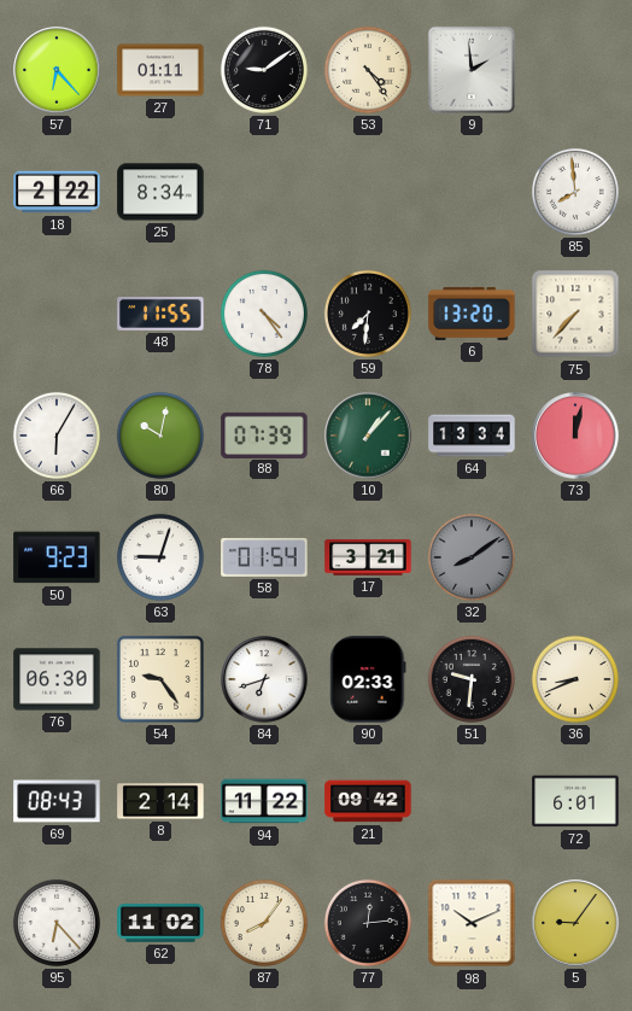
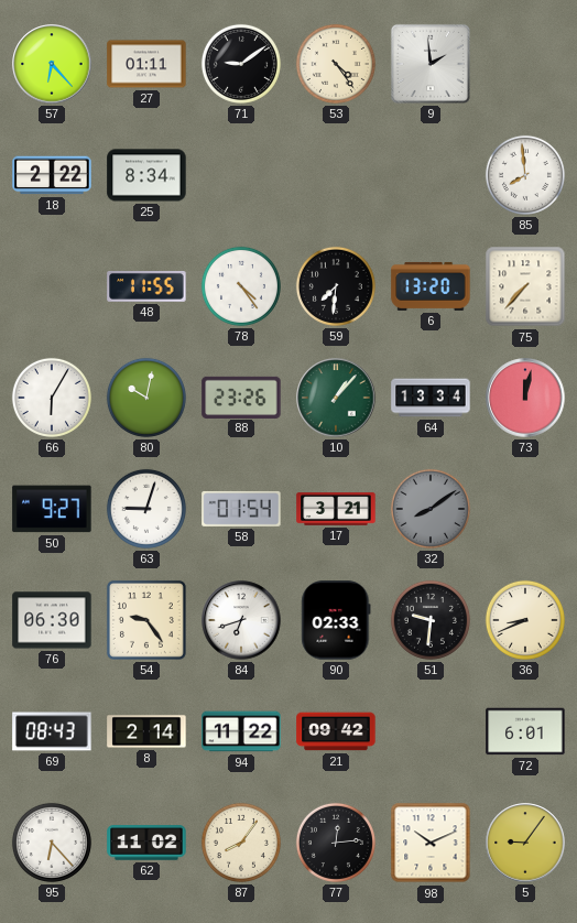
88: 07:39 -> 23:26 (241, 397)
50: 9:23 -> 9:27 (52, 509)
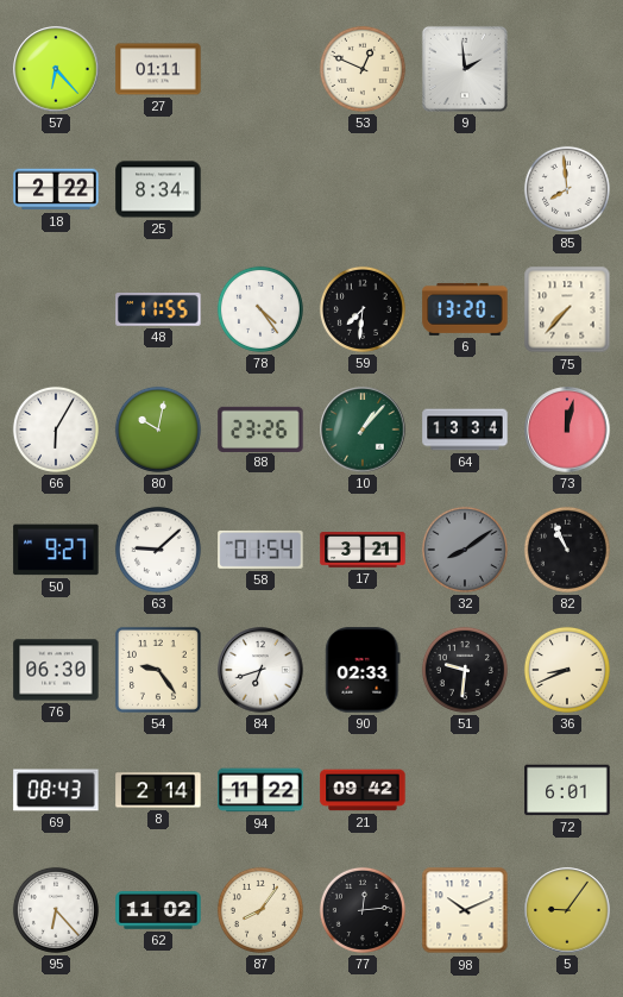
71: 9:09 -> none (241, 64)
53: 4:24 -> 12:49 (363, 69)
63: 9:03 -> 9:08 (158, 550)
82: none -> 10:56 (567, 550)
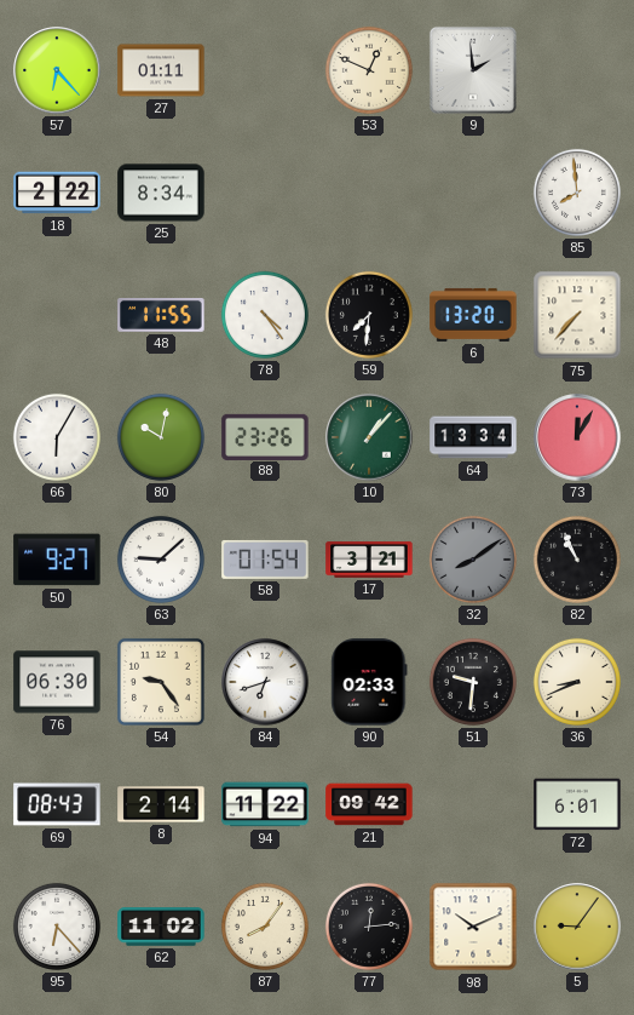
73: 12:02 -> 12:05 (577, 437)
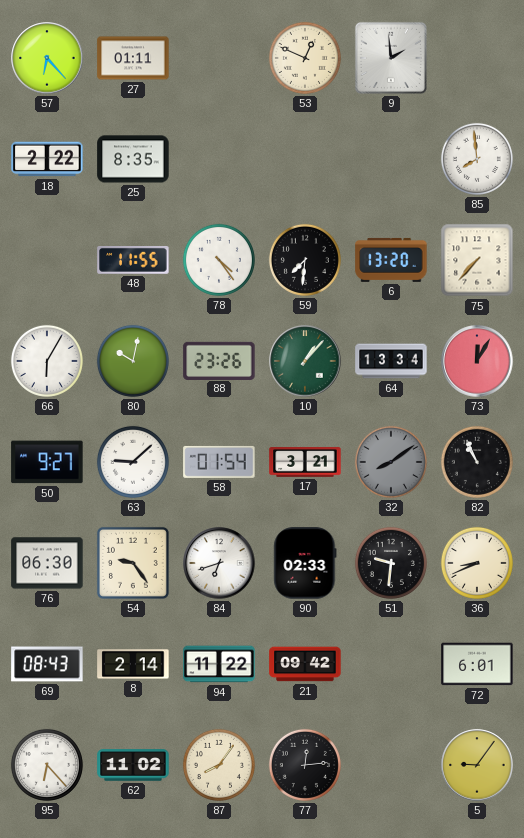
25: 8:34 -> 8:35 (133, 159)
98: 10:11 -> none (473, 927)
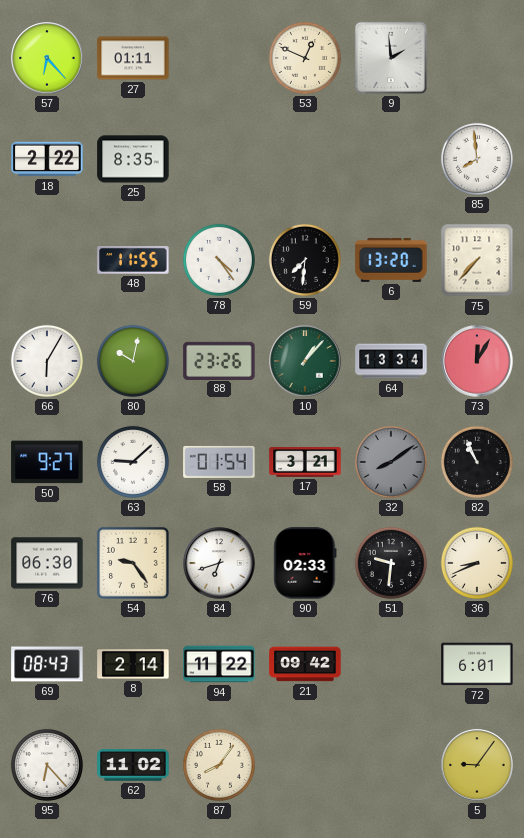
77: 12:14 -> none (305, 765)
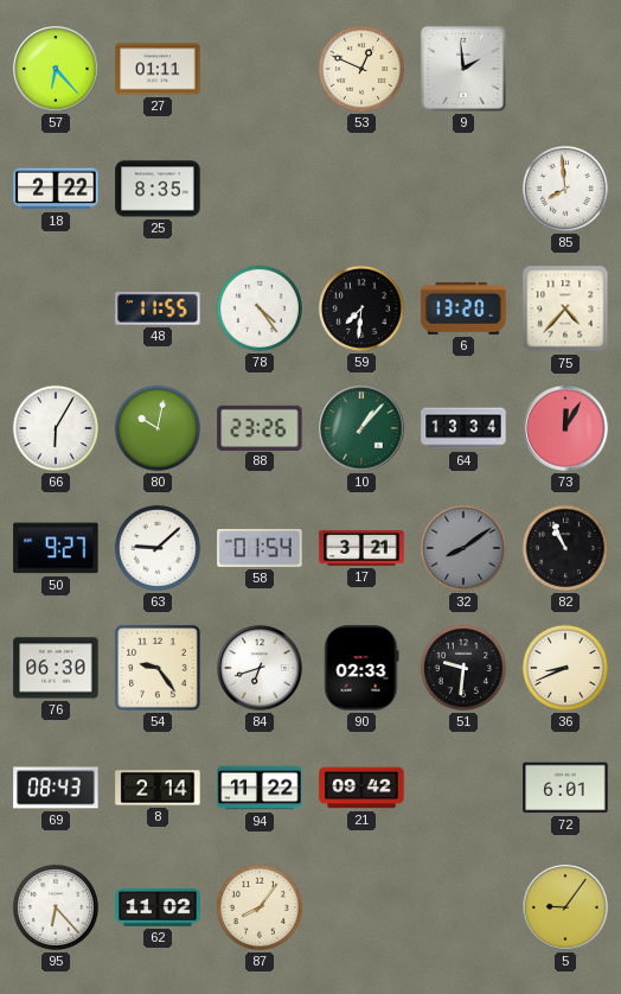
75: 7:37 -> 4:37 (565, 308)
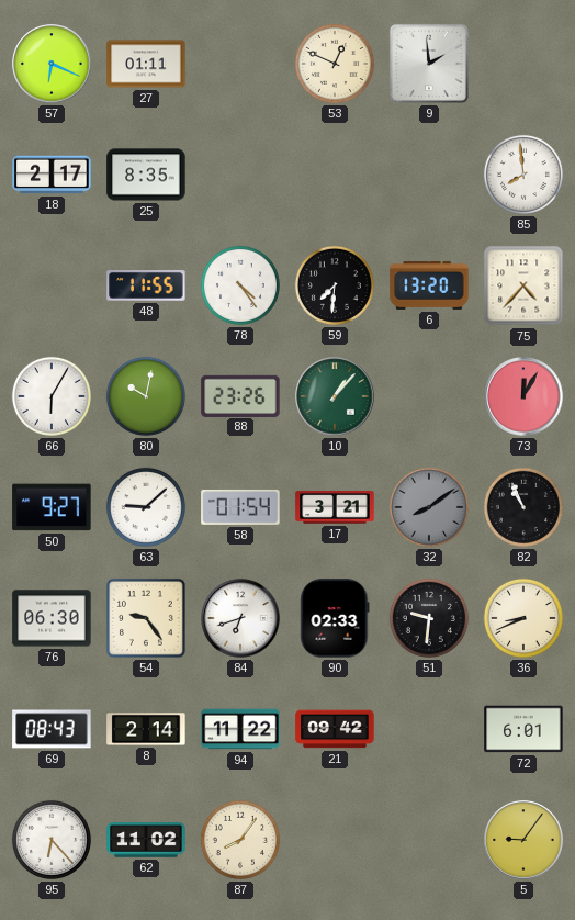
57: 6:23 -> 6:19 (52, 64)
18: 2:22 -> 2:17 (52, 175)
64: 13:34 -> none (463, 428)
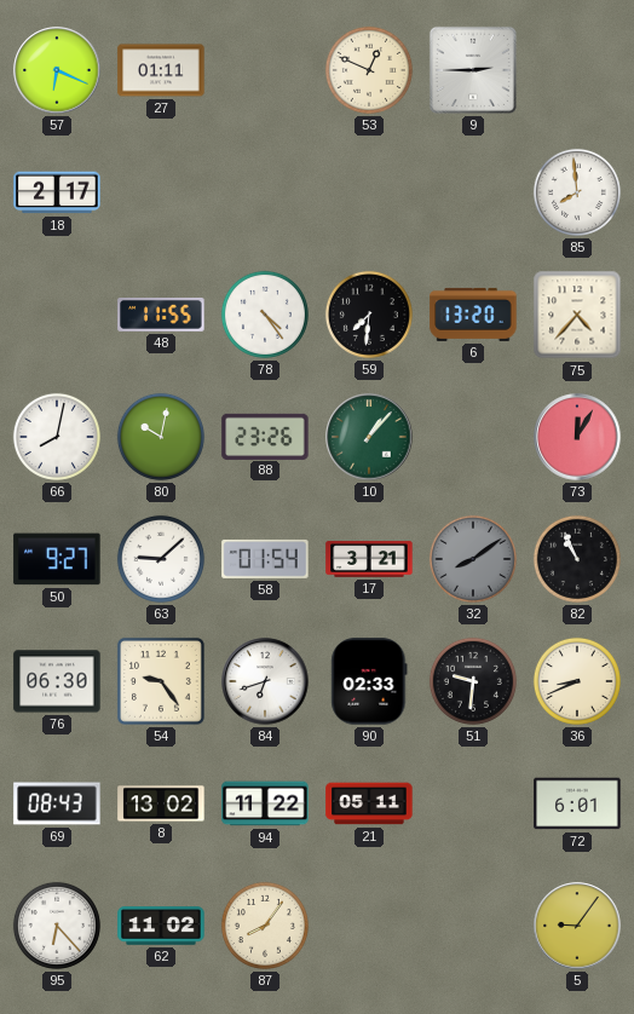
9: 1:59 -> 2:45 (473, 70)
25: 8:35 -> none (146, 175)
66: 6:05 -> 8:02 (57, 437)
8: 2:14 -> 13:02 (161, 803)
21: 09:42 -> 05:11 (369, 803)
